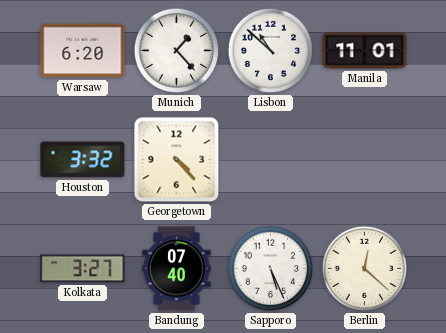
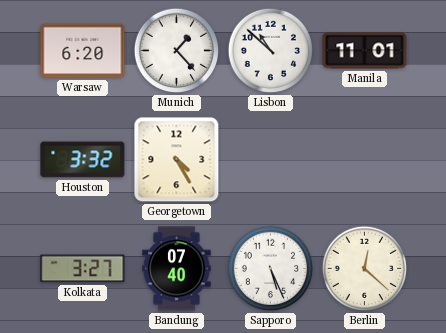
Georgetown: 4:23 -> 4:25 (177, 160)
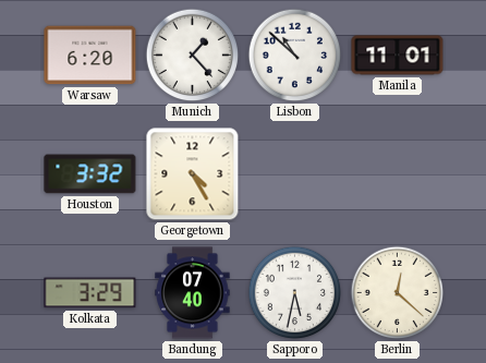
Kolkata: 3:27 -> 3:29 (90, 293)
Sapporo: 5:26 -> 5:32 (295, 293)
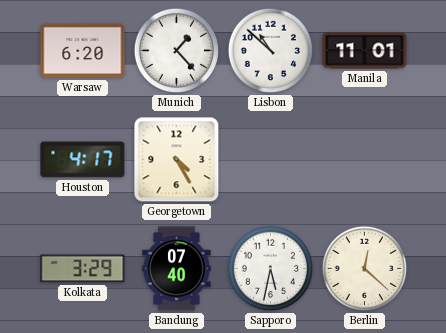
Houston: 3:32 -> 4:17 (83, 160)
